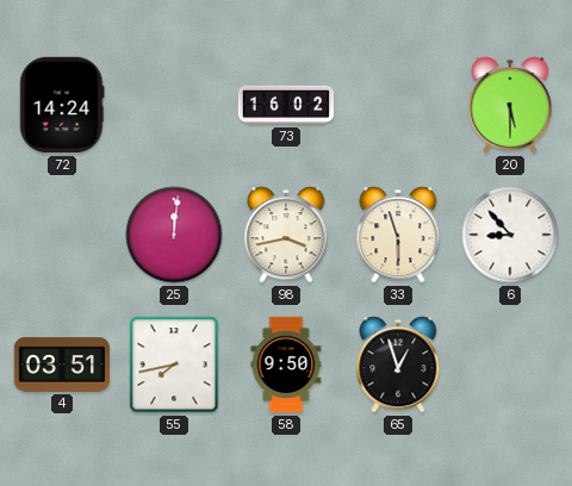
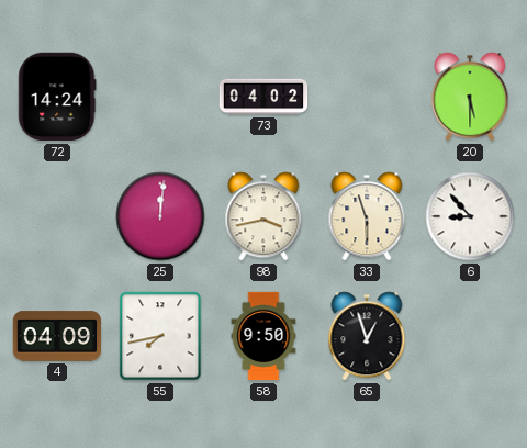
73: 16:02 -> 04:02 (263, 97)
4: 03:51 -> 04:09 (57, 336)
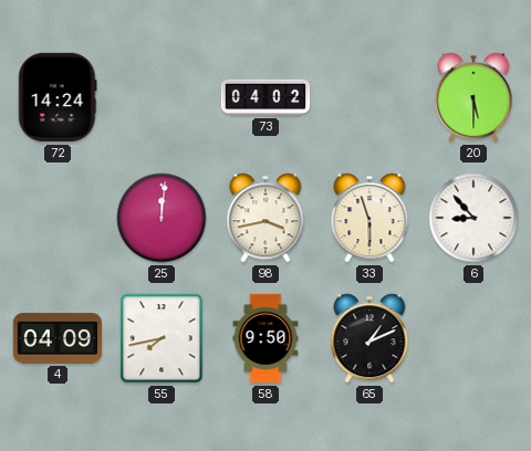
65: 12:57 -> 1:11 (369, 338)
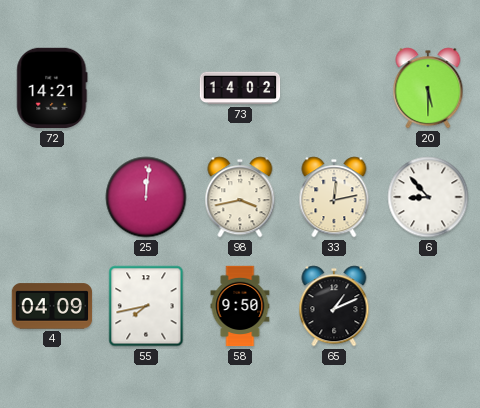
72: 14:24 -> 14:21 (52, 88)
73: 04:02 -> 14:02 (240, 88)
33: 5:57 -> 12:13 (334, 197)
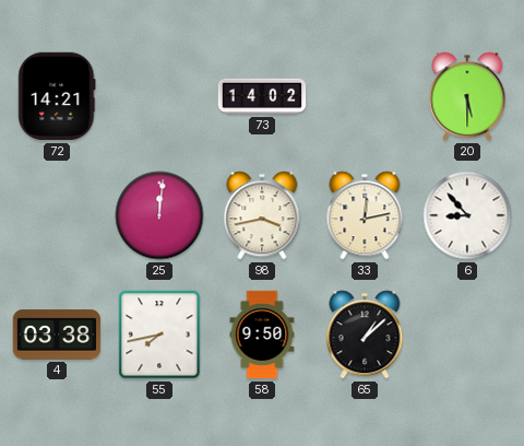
4: 04:09 -> 03:38 (57, 334)
65: 1:11 -> 1:08 (365, 334)
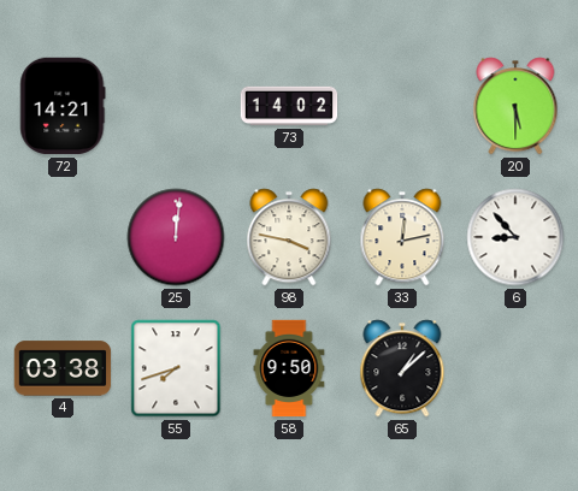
98: 3:43 -> 3:47 (289, 237)
55: 7:43 -> 7:42 (176, 368)
